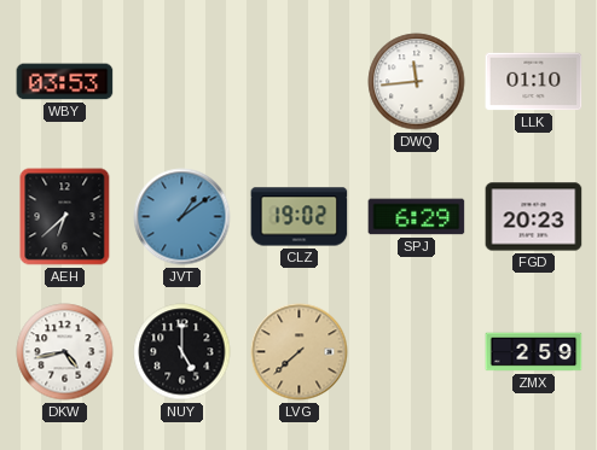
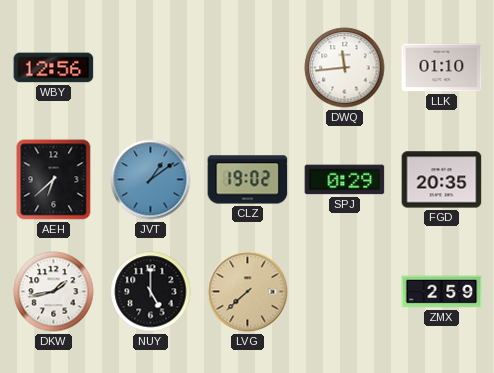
WBY: 03:53 -> 12:56 (54, 68)
SPJ: 6:29 -> 0:29 (345, 180)
FGD: 20:23 -> 20:35 (442, 180)
DKW: 4:43 -> 1:43 (54, 292)
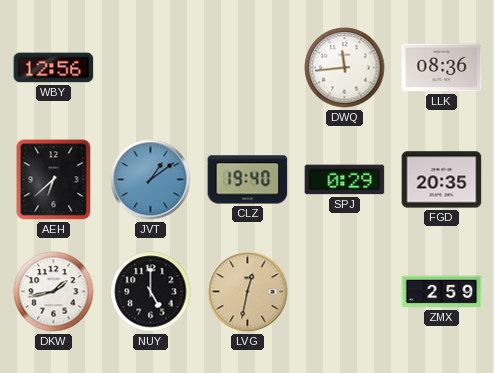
LLK: 01:10 -> 08:36 (442, 68)
CLZ: 19:02 -> 19:40 (248, 180)
LVG: 7:38 -> 12:32 (248, 292)
